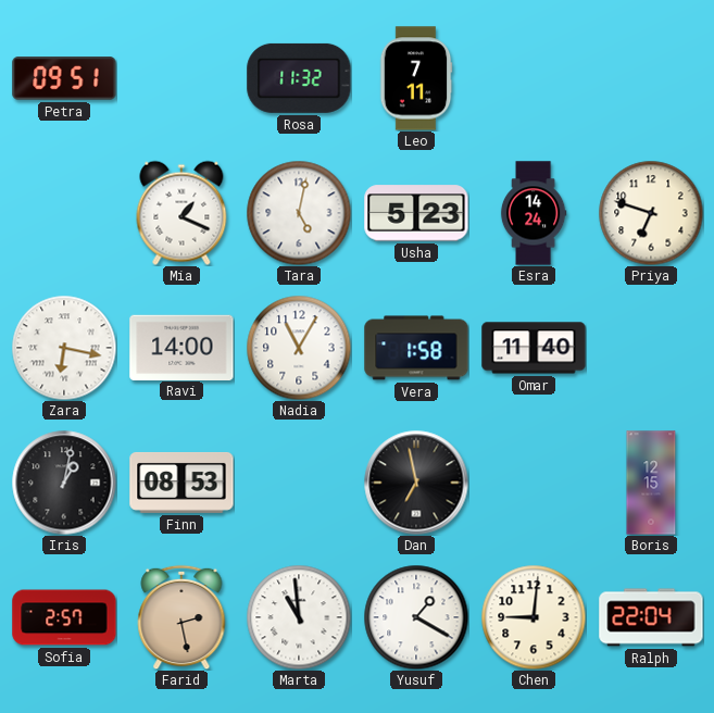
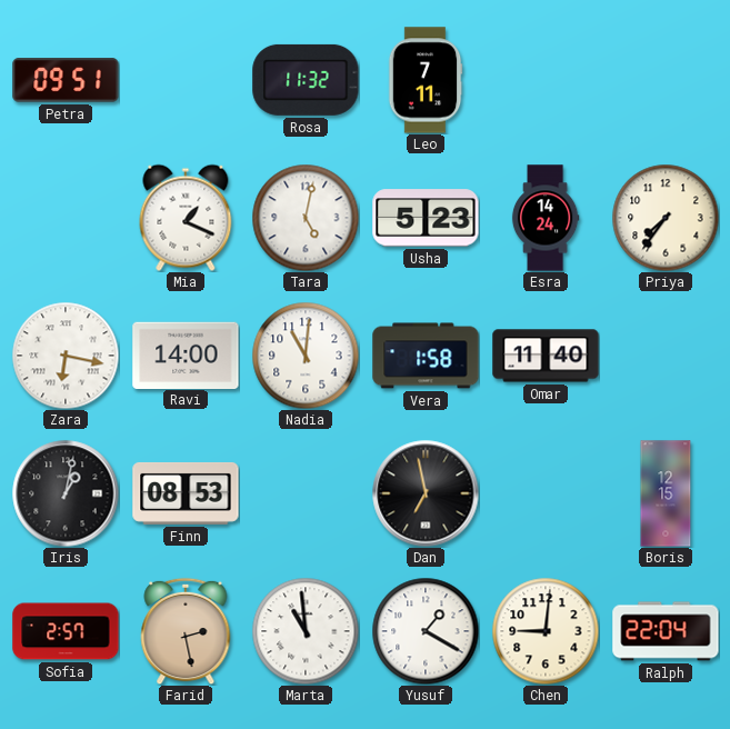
Priya: 6:48 -> 7:36 (666, 218)
Nadia: 11:05 -> 11:01 (306, 356)
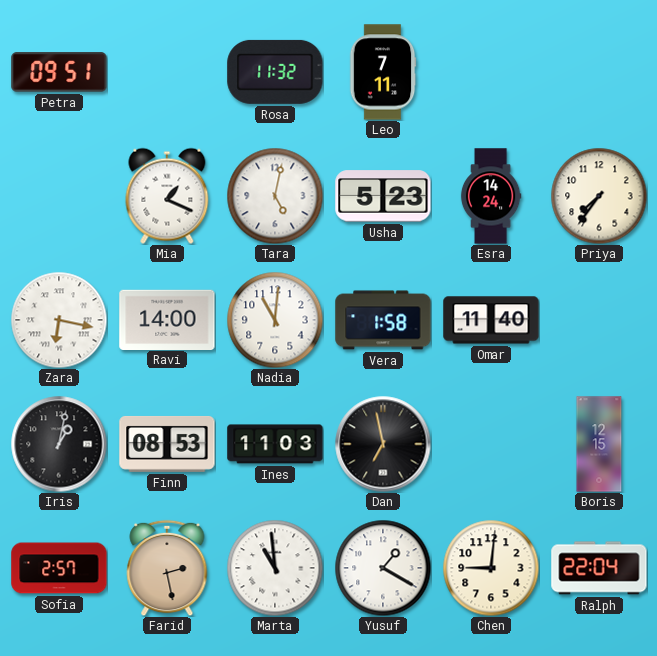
Ines: none -> 11:03 (275, 444)
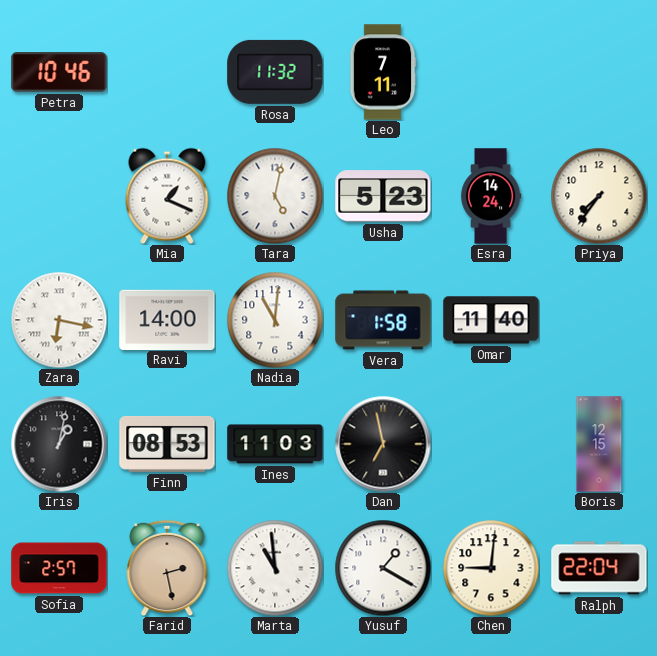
Petra: 09:51 -> 10:46 (59, 72)
